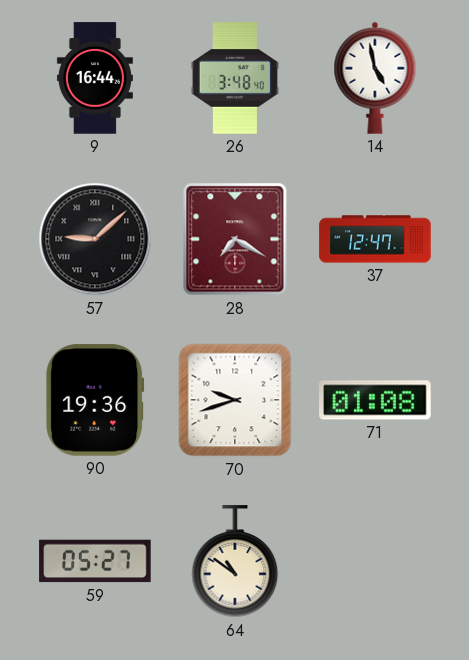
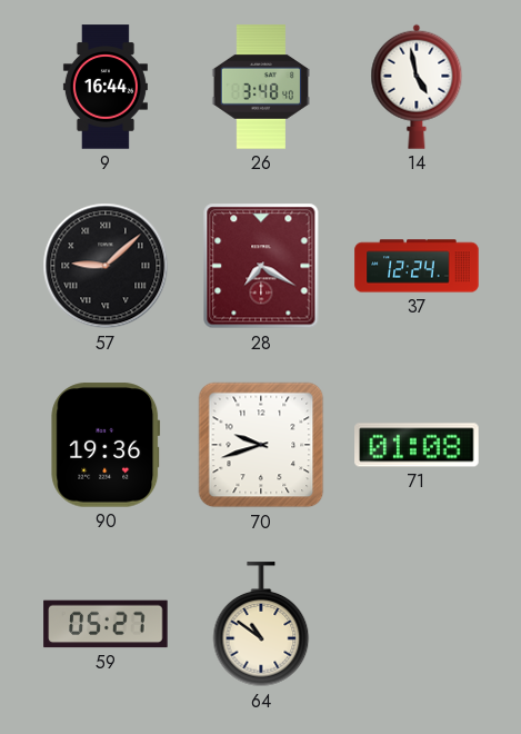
37: 12:47 -> 12:24 (417, 266)
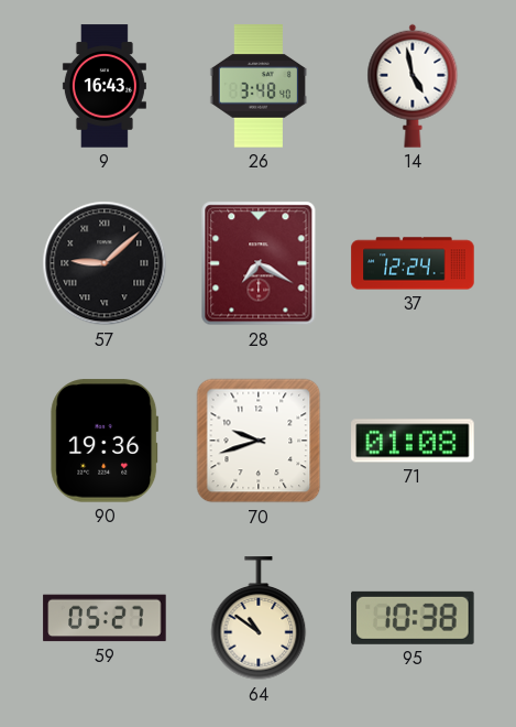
9: 16:44 -> 16:43 (105, 86)
95: none -> 10:38 (413, 618)
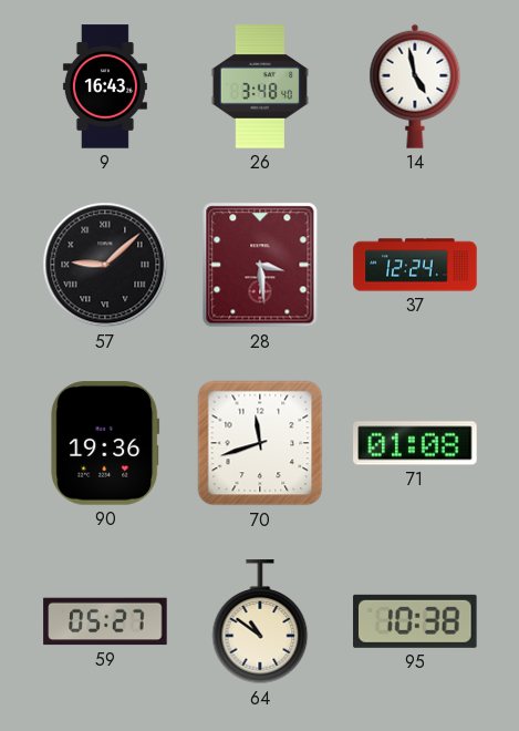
28: 7:20 -> 3:29 (260, 265)
70: 9:42 -> 11:42 (260, 443)
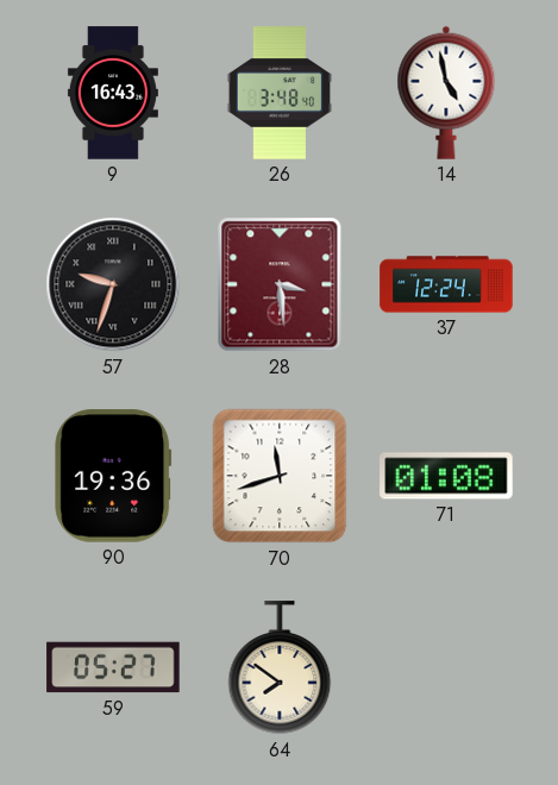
57: 9:08 -> 9:33 (113, 284)
64: 10:51 -> 7:51 (280, 668)
95: 10:38 -> none (415, 621)
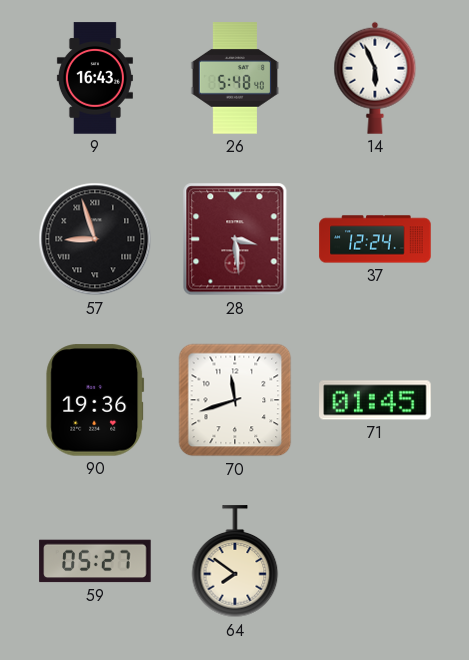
26: 3:48 -> 5:48 (234, 78)
14: 4:58 -> 5:56 (375, 78)
57: 9:33 -> 8:57 (95, 239)
71: 01:08 -> 01:45 (375, 400)
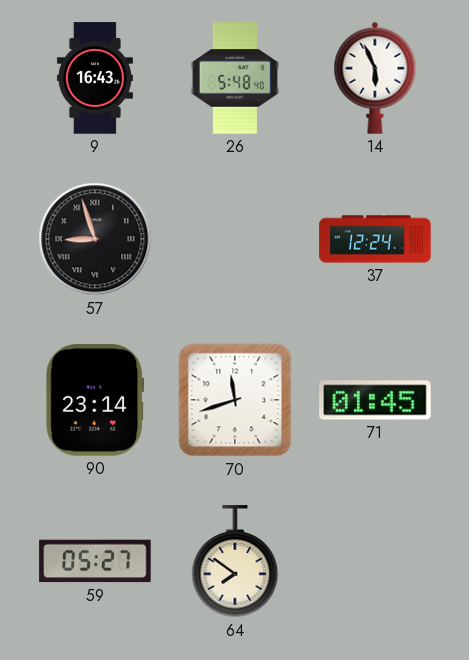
28: 3:29 -> none (235, 239)
90: 19:36 -> 23:14 (95, 400)
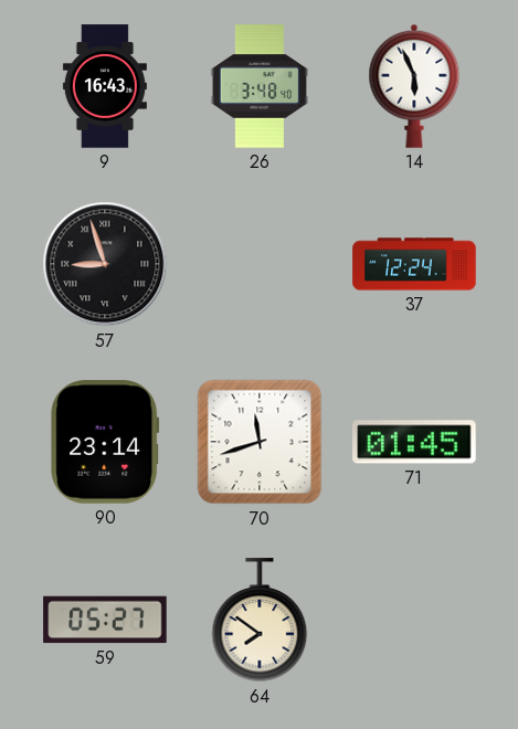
26: 5:48 -> 3:48 (258, 86)
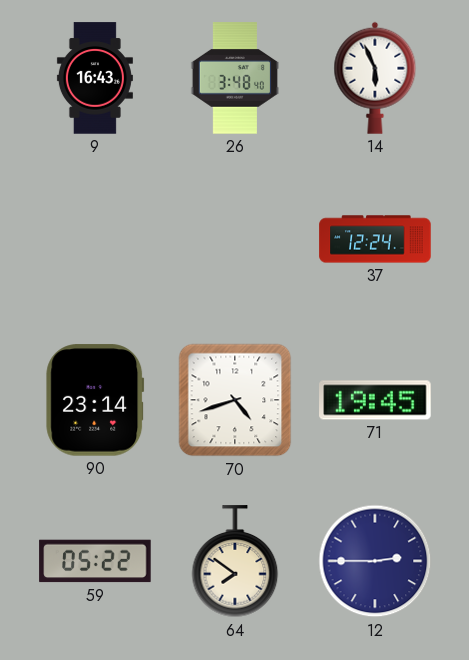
57: 8:57 -> none (105, 264)
70: 11:42 -> 4:42 (235, 400)
71: 01:45 -> 19:45 (375, 400)
59: 05:27 -> 05:22 (95, 561)
12: none -> 2:45 (375, 561)
